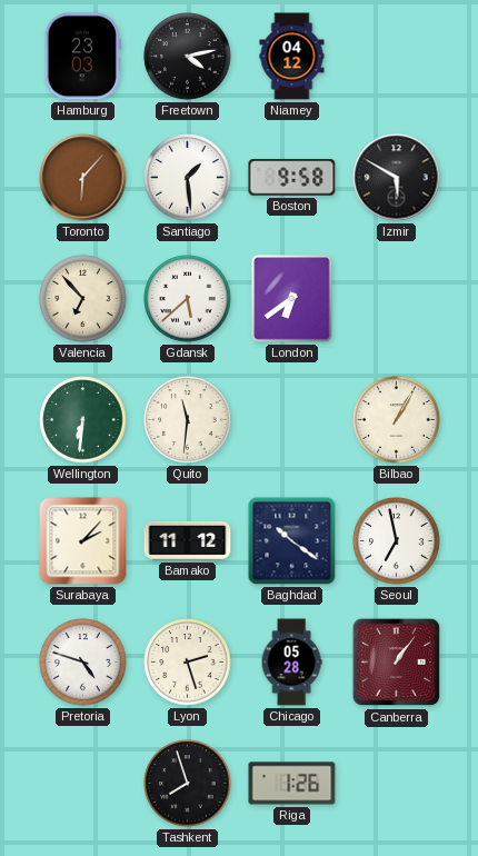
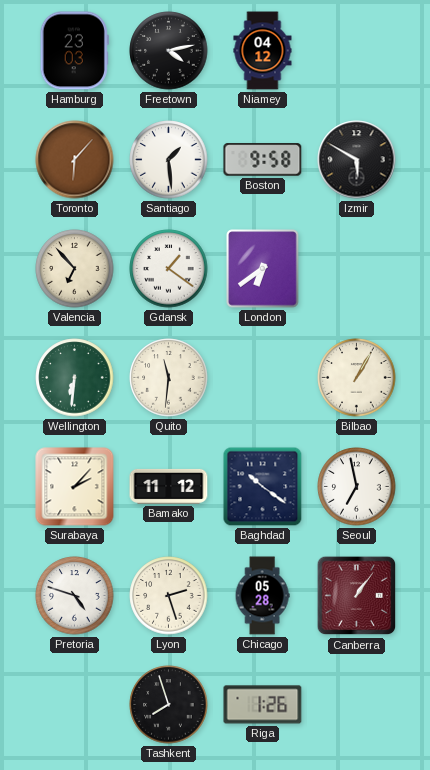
Gdansk: 5:38 -> 1:21 (169, 269)
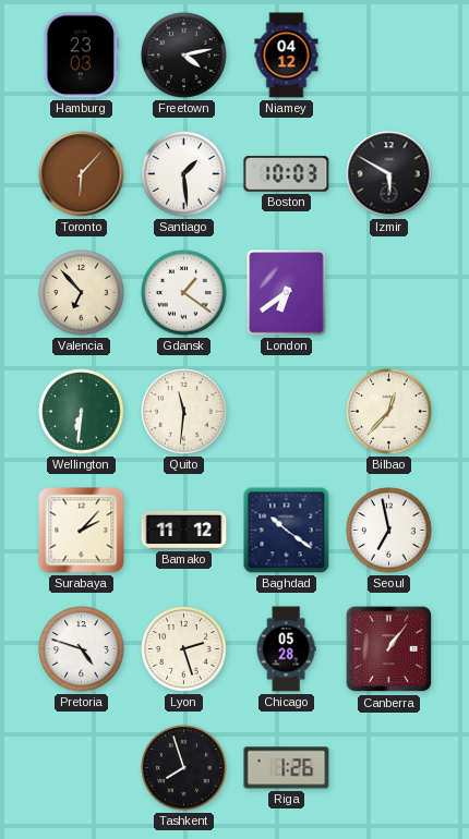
Boston: 9:58 -> 10:03 (287, 174)
Bilbao: 1:05 -> 12:37 (389, 412)
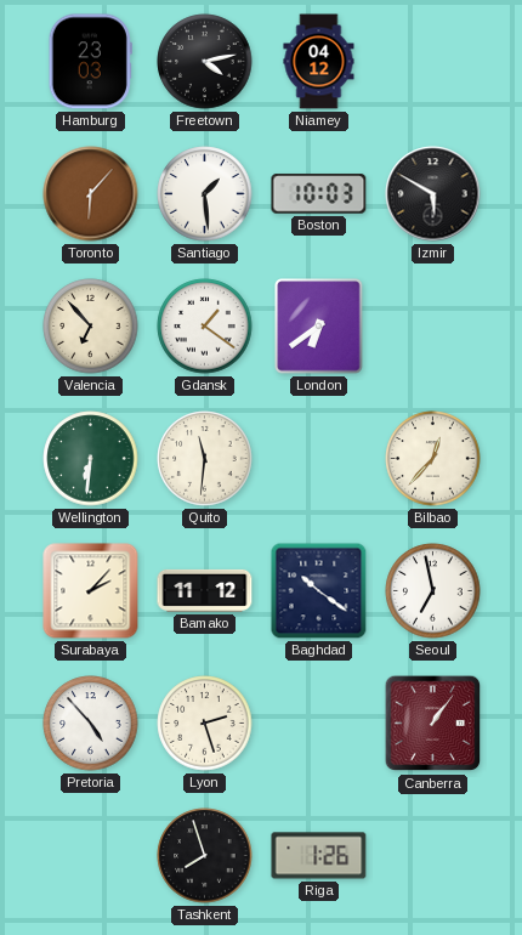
Pretoria: 4:48 -> 4:53 (91, 724)
Chicago: 05:28 -> none (286, 649)
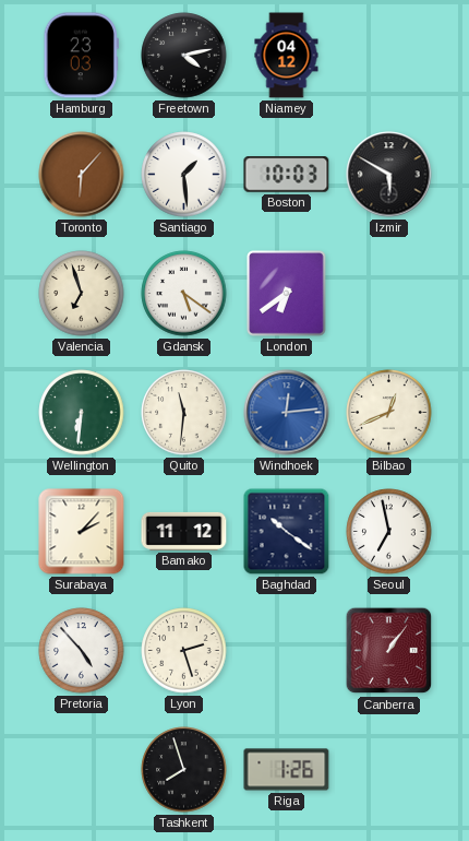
Valencia: 6:53 -> 6:57 (82, 294)
Gdansk: 1:21 -> 5:21 (184, 294)
Windhoek: none -> 12:14 (287, 413)
Bilbao: 12:37 -> 12:41 (389, 413)
